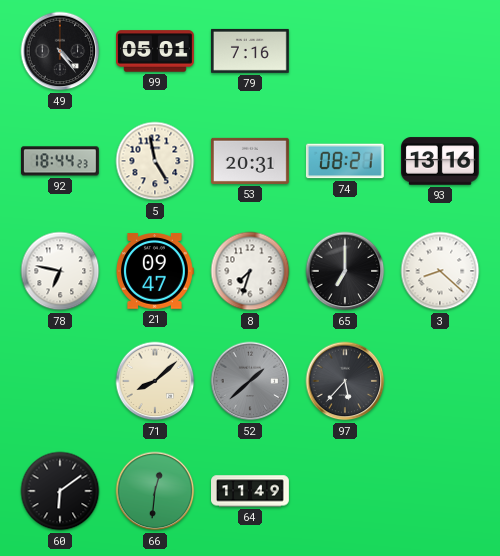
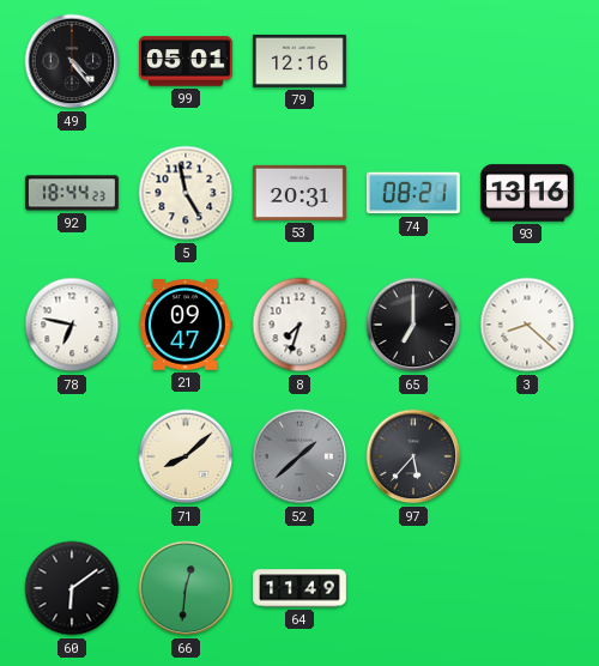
79: 7:16 -> 12:16 (299, 61)
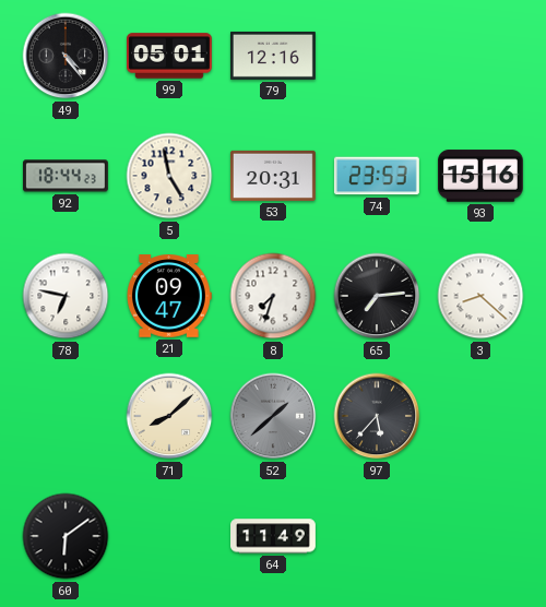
74: 08:21 -> 23:53 (377, 176)
93: 13:16 -> 15:16 (480, 176)
65: 7:00 -> 7:14 (377, 296)
66: 12:31 -> none (186, 588)
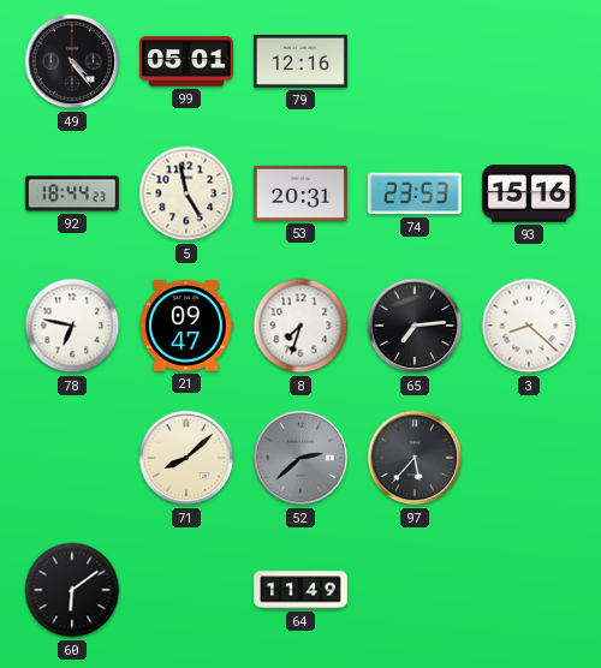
52: 1:38 -> 2:38 (300, 458)
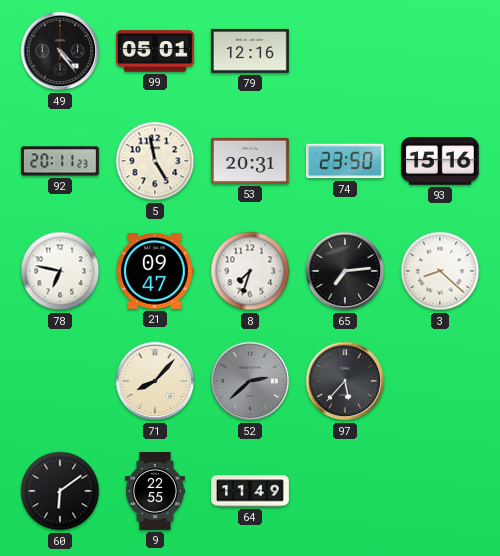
92: 18:44 -> 20:11 (60, 161)
74: 23:53 -> 23:50 (345, 161)
71: 8:08 -> 8:07 (155, 381)
9: none -> 22:55 (155, 492)
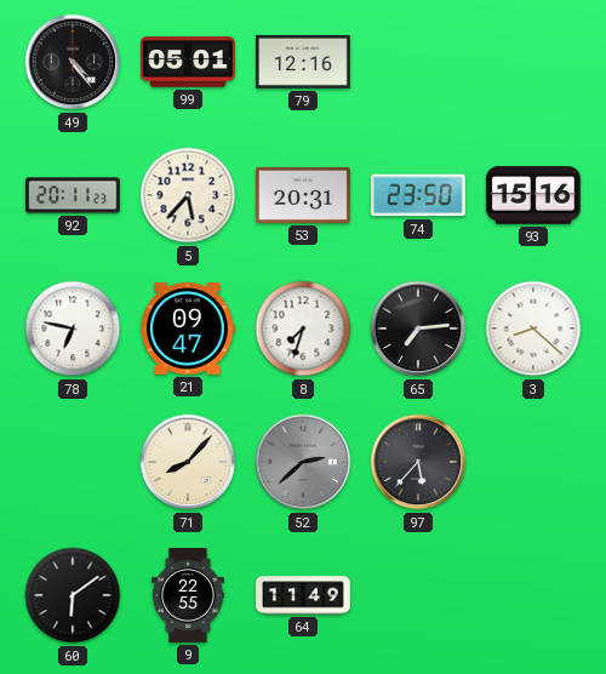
5: 4:58 -> 5:37 (188, 195)
